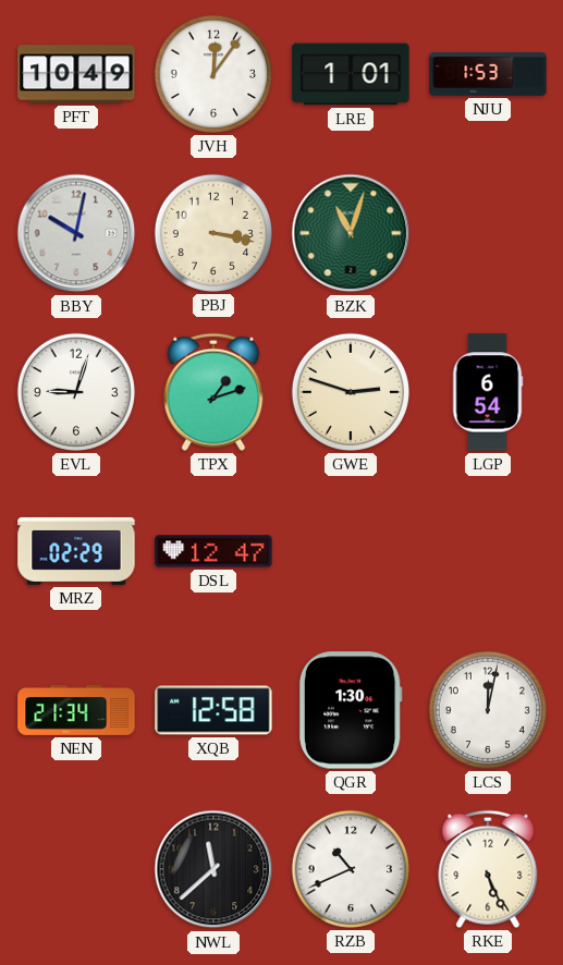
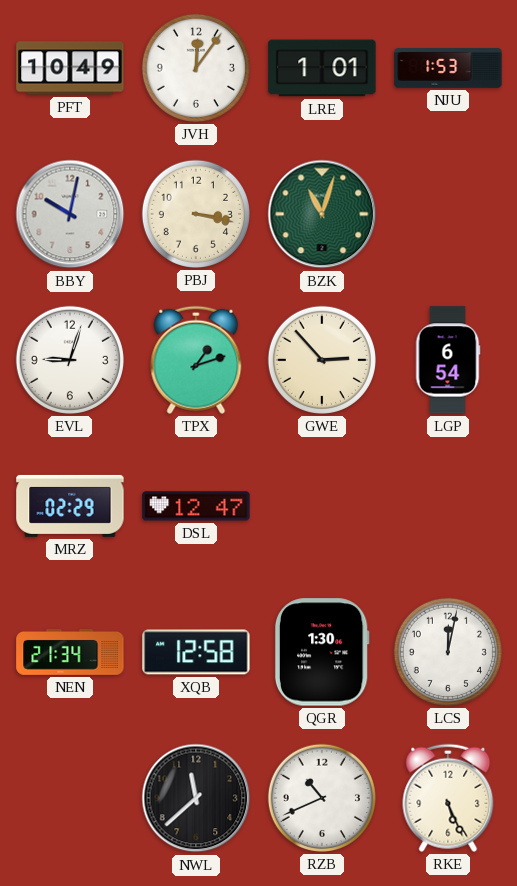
GWE: 2:48 -> 2:53 (322, 360)
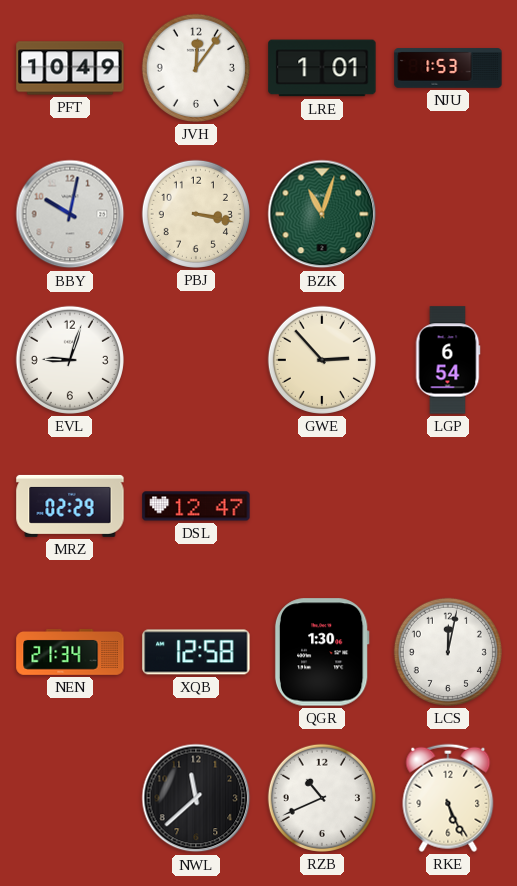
TPX: 1:12 -> none (196, 360)
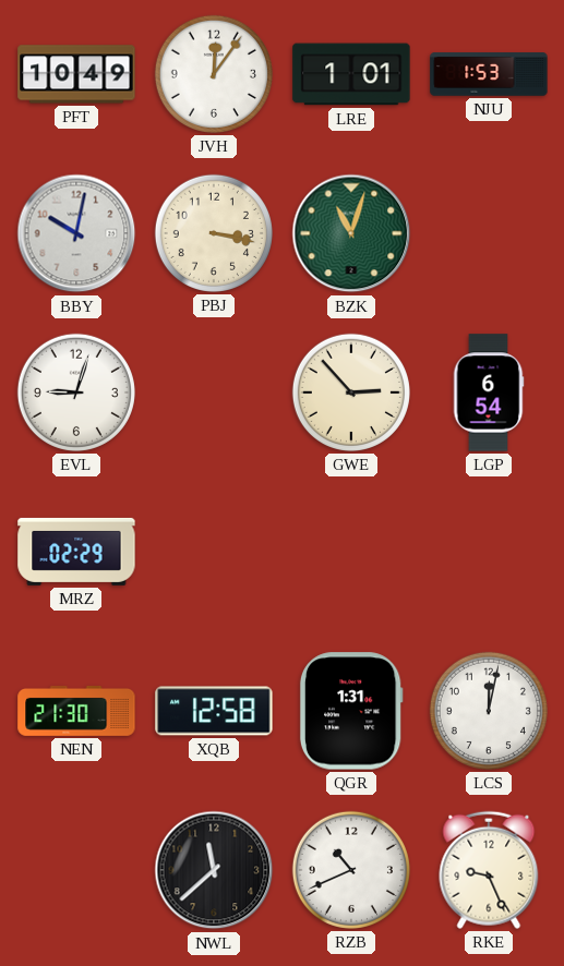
DSL: 12:47 -> none (196, 506)
NEN: 21:34 -> 21:30 (76, 711)
QGR: 1:30 -> 1:31 (351, 711)
RKE: 5:26 -> 9:26 (489, 870)
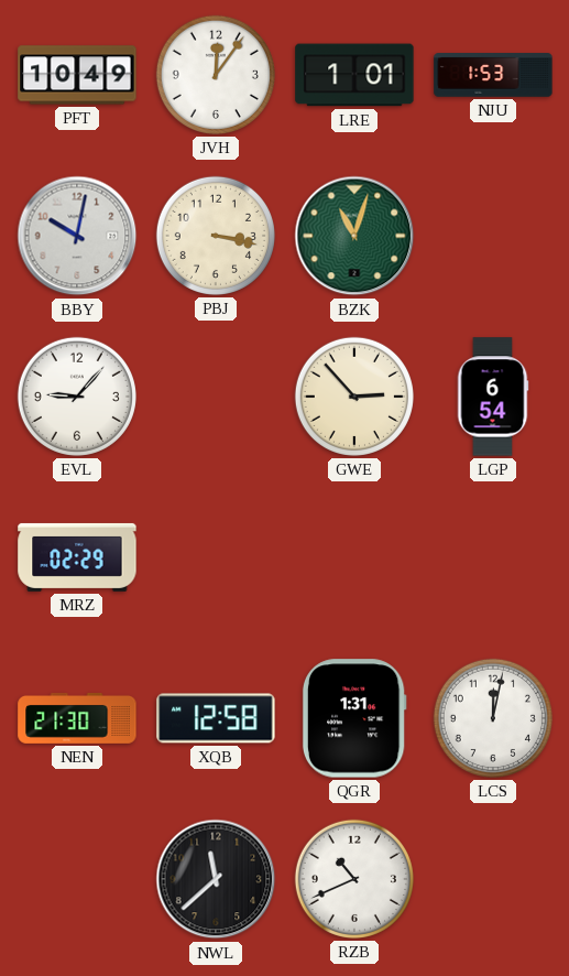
EVL: 9:03 -> 9:07 (77, 397)
RKE: 9:26 -> none (489, 870)
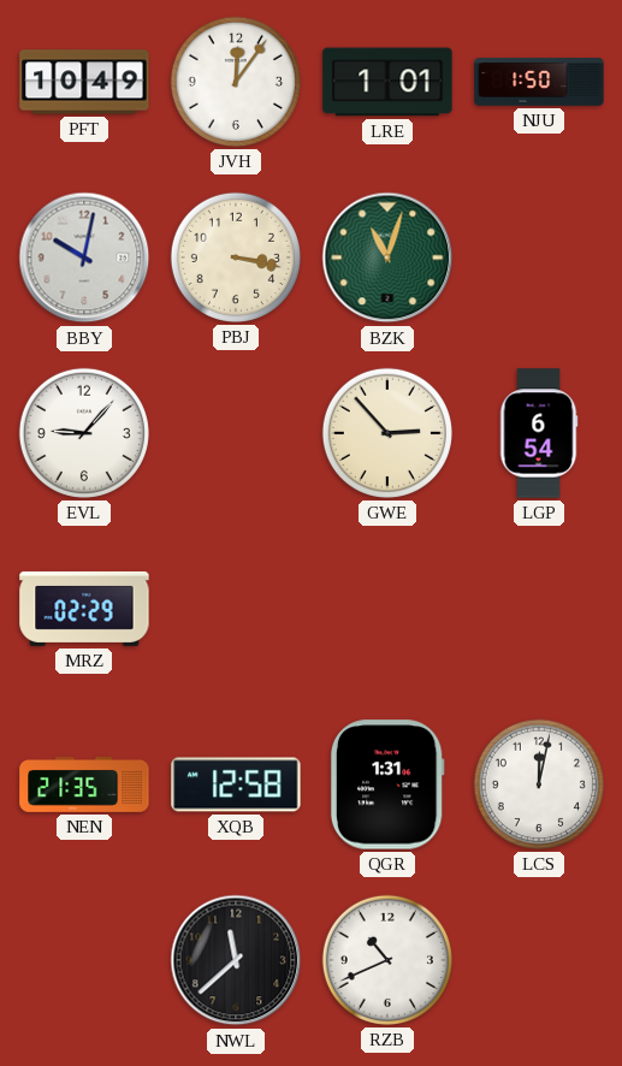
NJU: 1:53 -> 1:50 (539, 82)
NEN: 21:30 -> 21:35 (84, 784)
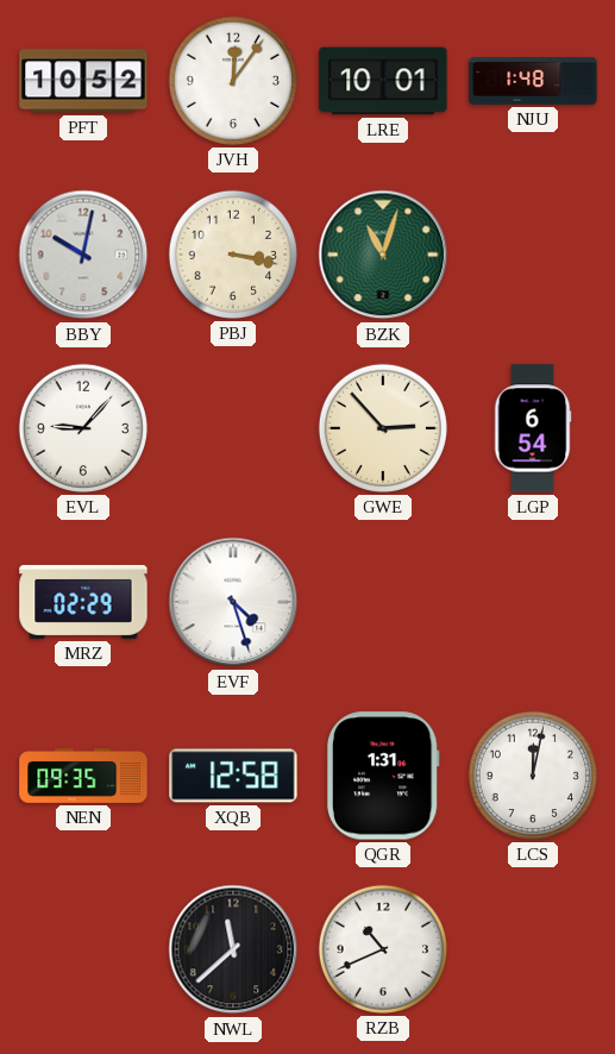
PFT: 10:49 -> 10:52 (83, 81)
LRE: 1:01 -> 10:01 (383, 81)
NJU: 1:50 -> 1:48 (533, 81)
EVF: none -> 4:27 (233, 602)
NEN: 21:35 -> 09:35 (83, 776)
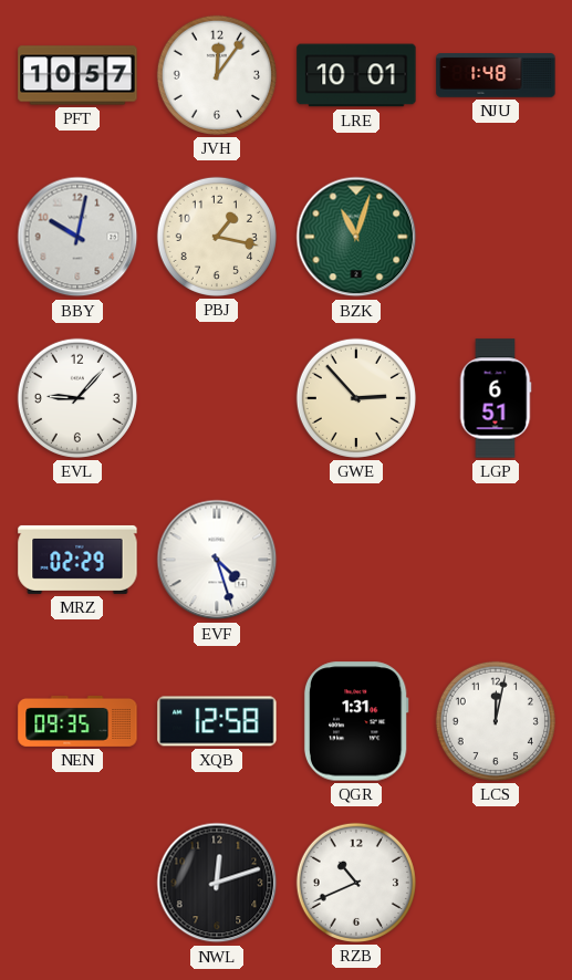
PFT: 10:52 -> 10:57 (77, 75)
PBJ: 3:17 -> 1:17 (217, 237)
LGP: 6:54 -> 6:51 (496, 398)
NWL: 11:38 -> 12:12 (217, 883)
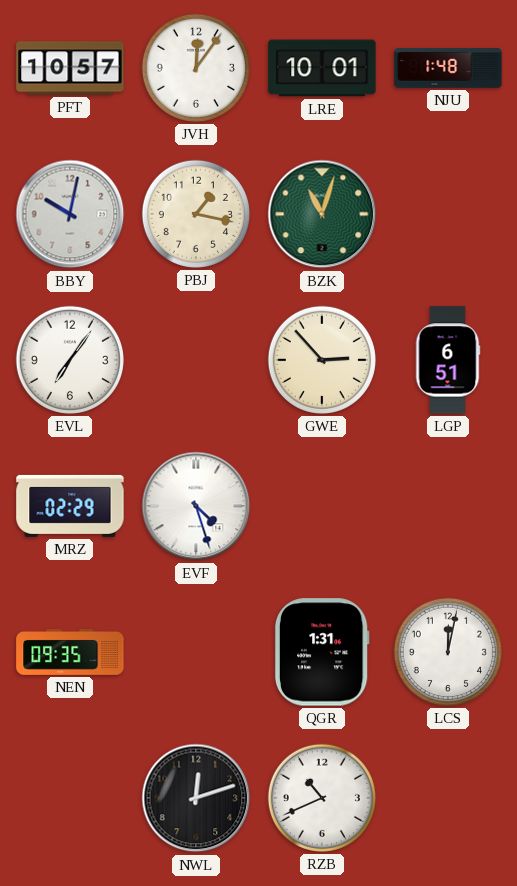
EVL: 9:07 -> 7:06 (70, 360)
XQB: 12:58 -> none (217, 721)
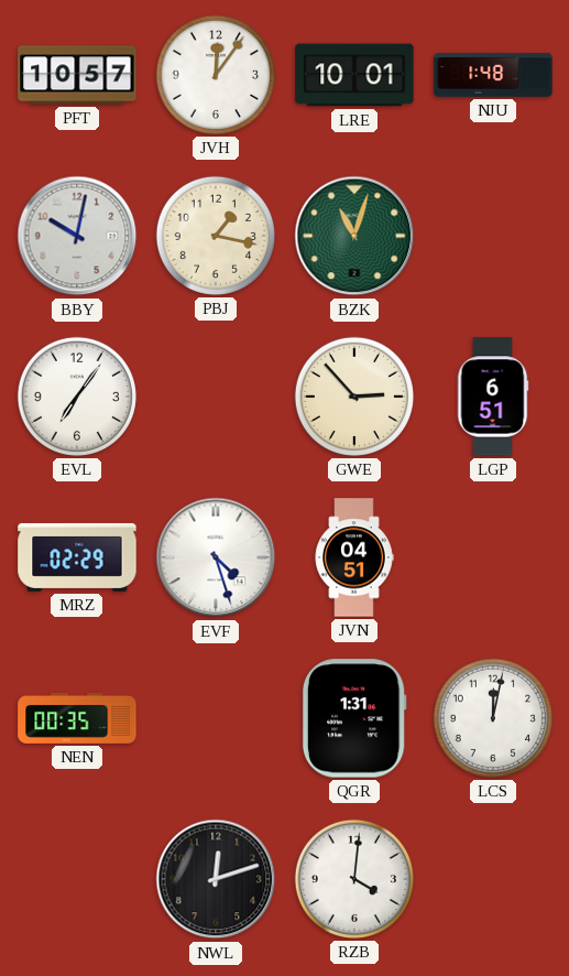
JVN: none -> 04:51 (354, 557)
NEN: 09:35 -> 00:35 (77, 718)
RZB: 10:41 -> 4:01 (354, 879)
